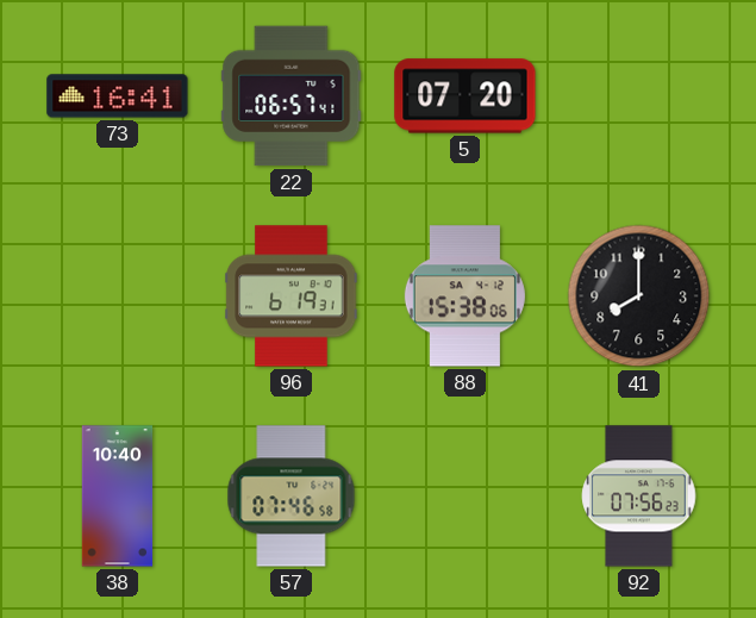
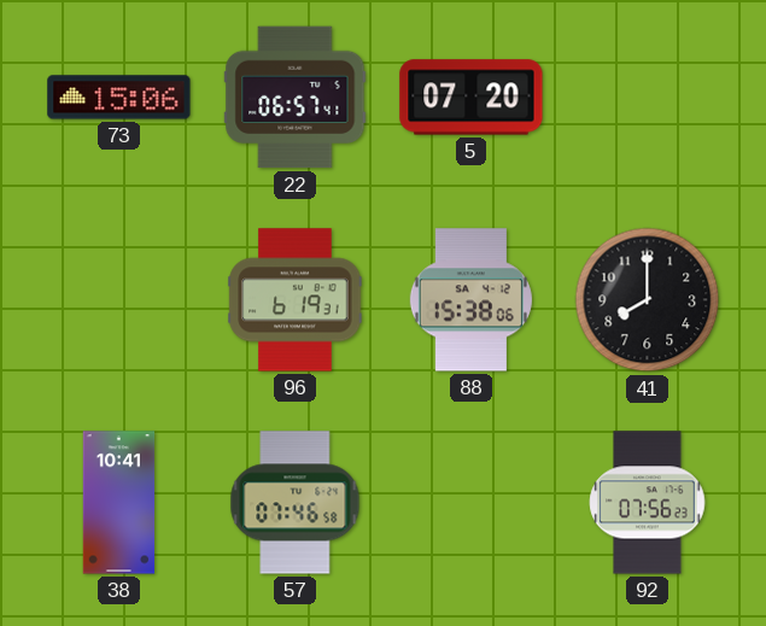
73: 16:41 -> 15:06 (119, 98)
38: 10:40 -> 10:41 (119, 503)
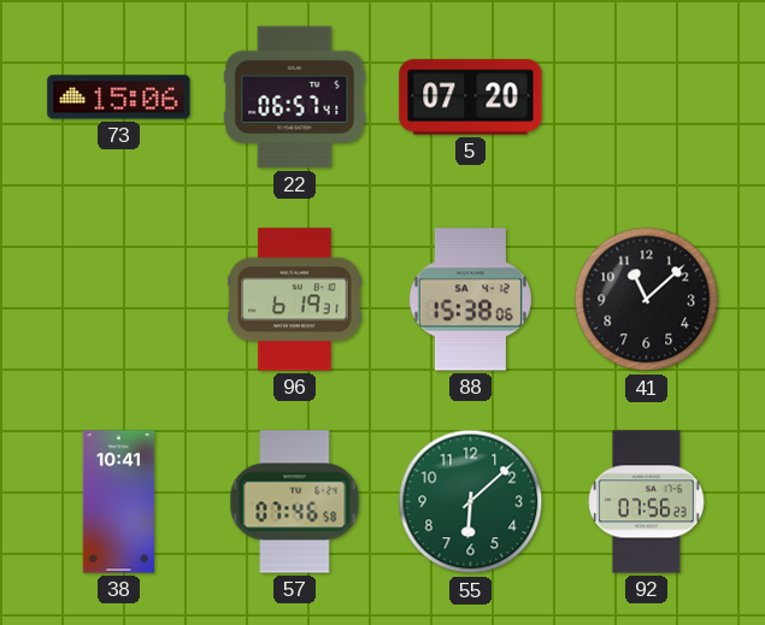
41: 8:00 -> 11:08 (647, 300)
55: none -> 6:08 (471, 502)
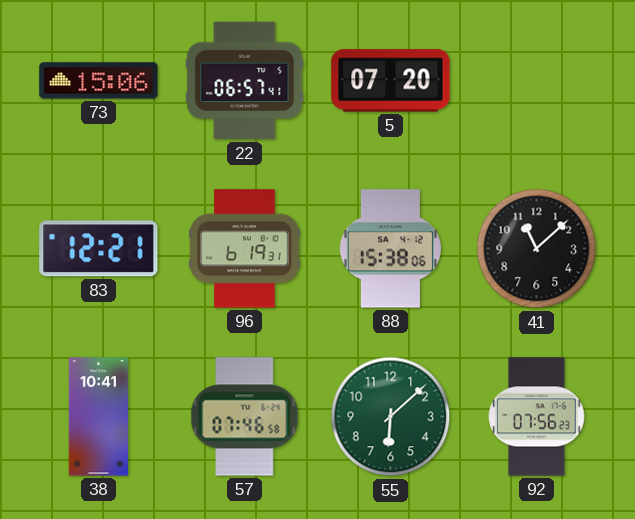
83: none -> 12:21 (99, 249)
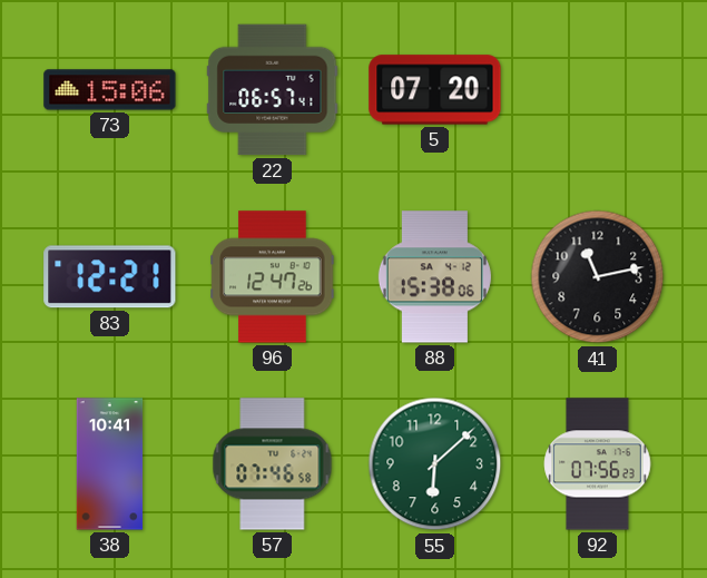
96: 6:19 -> 12:47 (273, 277)
41: 11:08 -> 11:13 (598, 277)
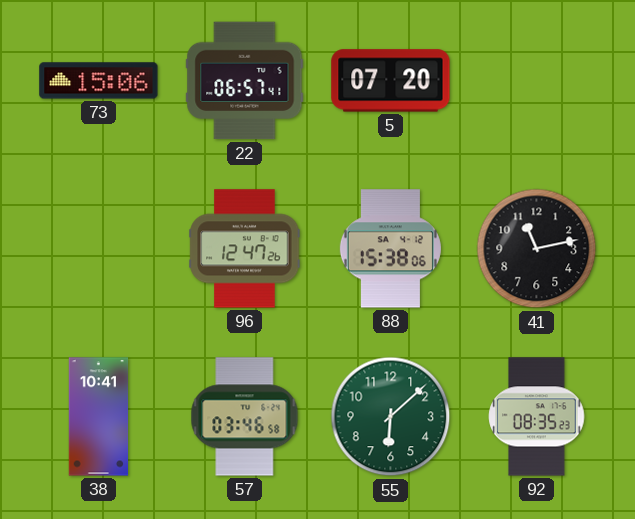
83: 12:21 -> none (110, 277)
57: 07:46 -> 03:46 (245, 417)
92: 07:56 -> 08:35 (537, 417)
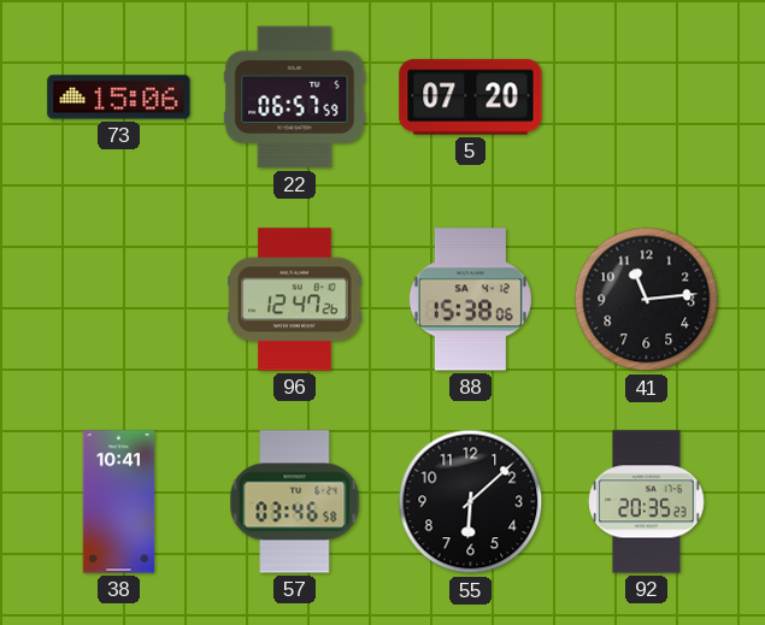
22: 06:57:41 -> 06:57:59 (295, 98)
41: 11:13 -> 11:14 (647, 300)
55 dial: green -> black (471, 502)
92: 08:35 -> 20:35 (647, 502)
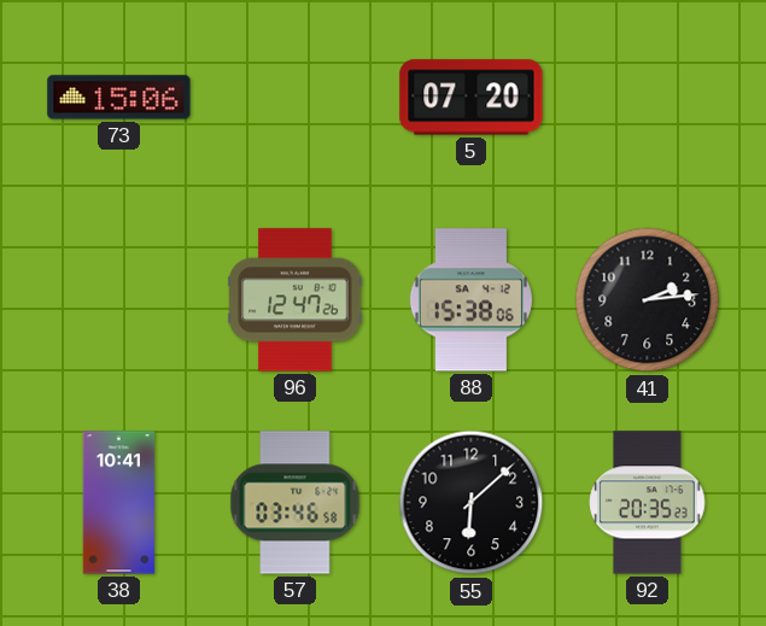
22: 06:57 -> none (295, 98)
41: 11:14 -> 2:14 (648, 300)
